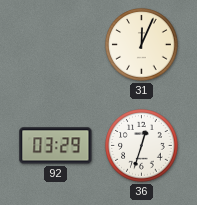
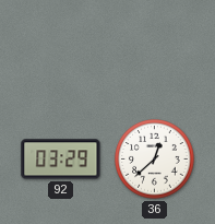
31: 12:04 -> none (142, 45)
36: 12:33 -> 12:38 (155, 160)
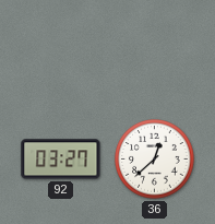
92: 03:29 -> 03:27 (61, 160)
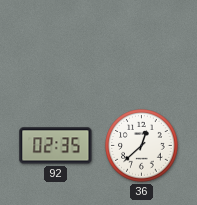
92: 03:27 -> 02:35 (56, 146)
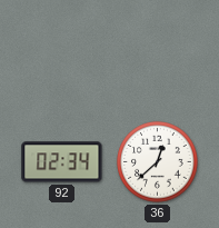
92: 02:35 -> 02:34 (62, 162)
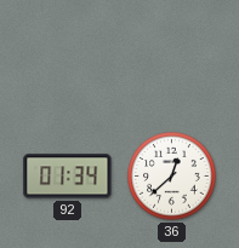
92: 02:34 -> 01:34 (68, 177)
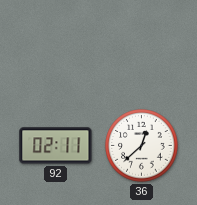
92: 01:34 -> 02:11 (56, 146)
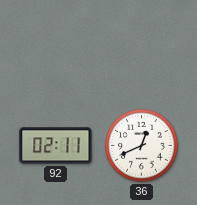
36: 12:38 -> 12:41 (142, 146)
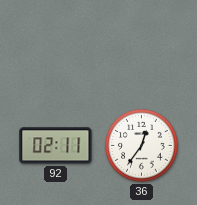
36: 12:41 -> 12:36 (142, 146)
